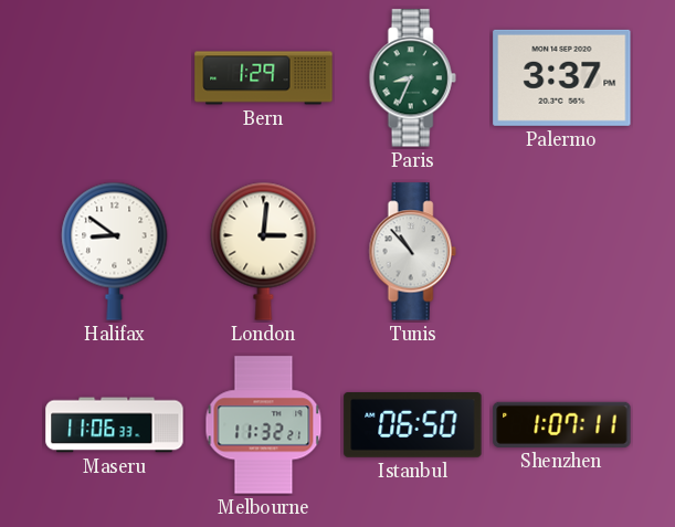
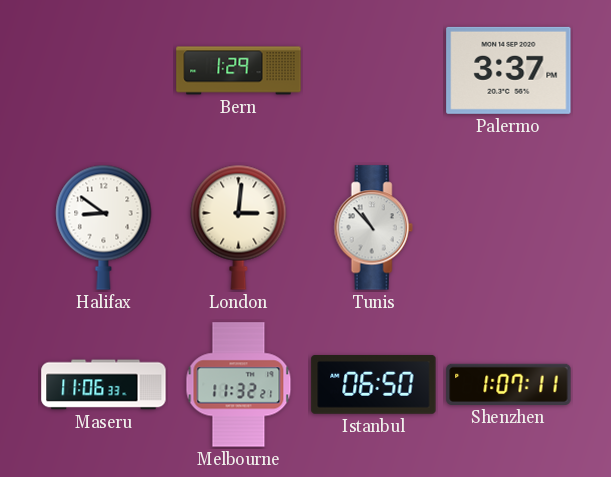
Paris: 8:34 -> none (412, 78)
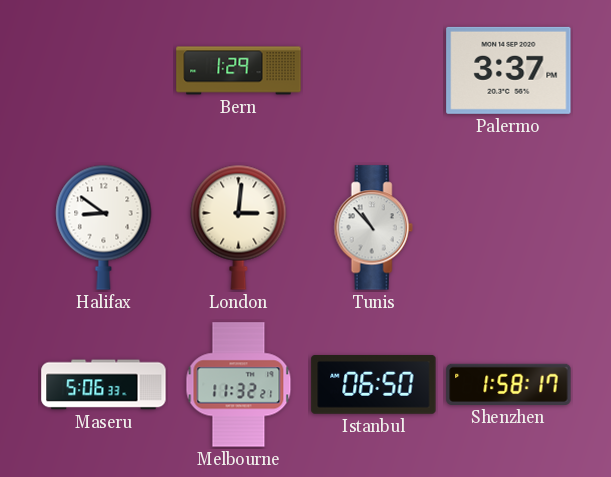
Maseru: 11:06 -> 5:06 (104, 385)
Shenzhen: 1:07 -> 1:58 (509, 384)
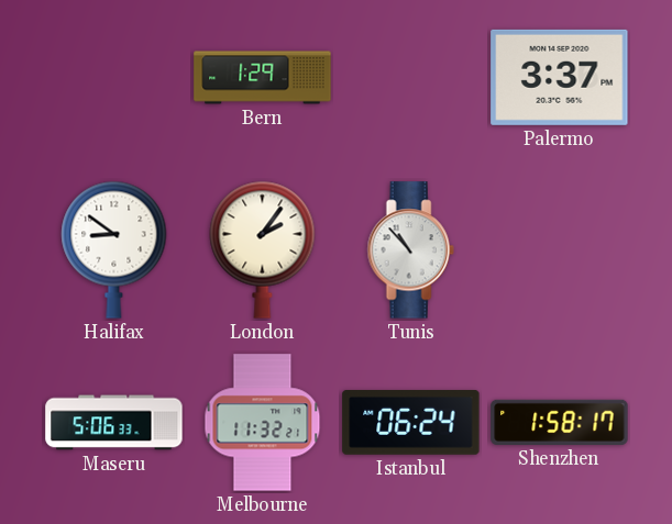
London: 3:01 -> 2:06 (263, 249)
Istanbul: 06:50 -> 06:24 (411, 423)
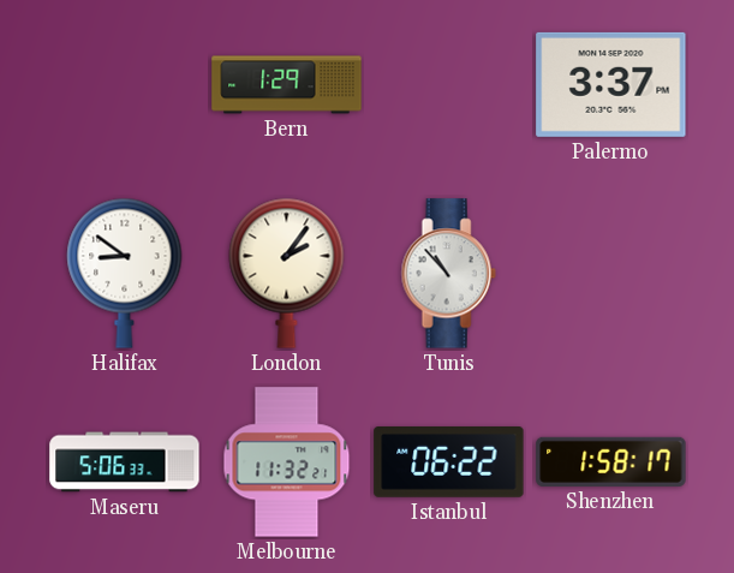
Istanbul: 06:24 -> 06:22 (449, 462)
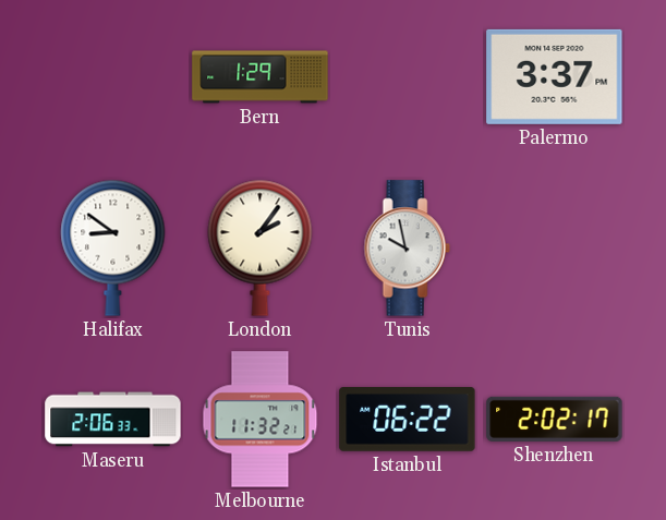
Tunis: 10:53 -> 9:58 (407, 249)
Maseru: 5:06 -> 2:06 (113, 420)
Shenzhen: 1:58 -> 2:02 (555, 419)
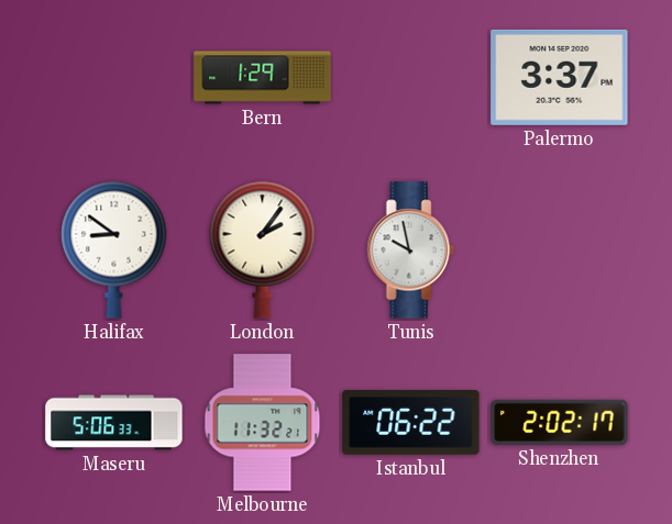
Maseru: 2:06 -> 5:06 (114, 423)
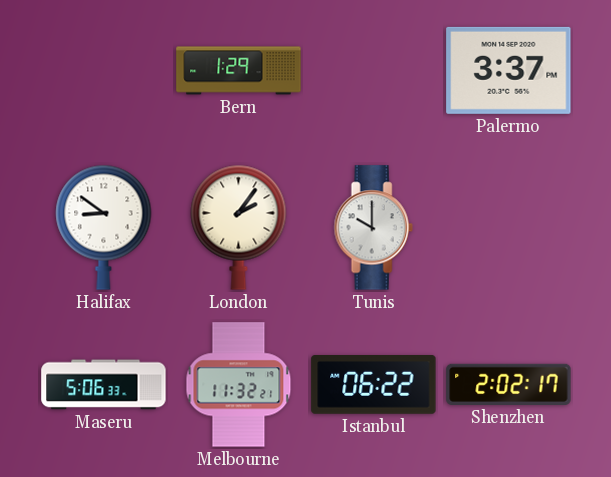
Tunis: 9:58 -> 10:00 (373, 228)
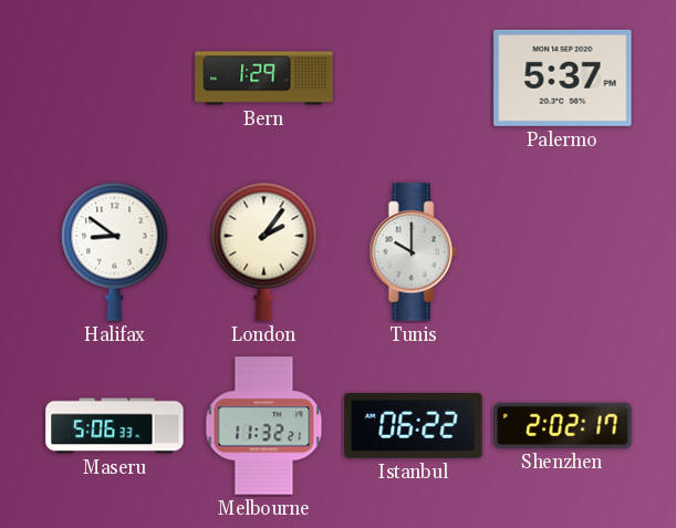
Palermo: 3:37 -> 5:37 (563, 77)
